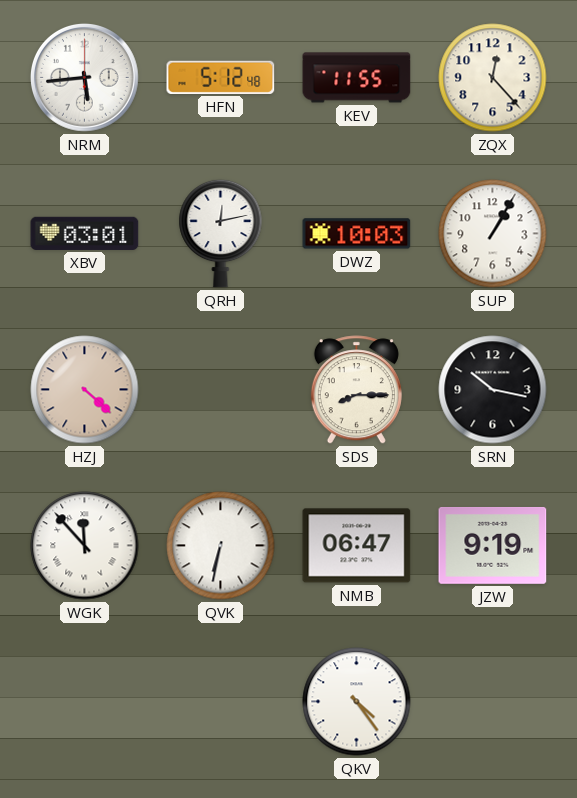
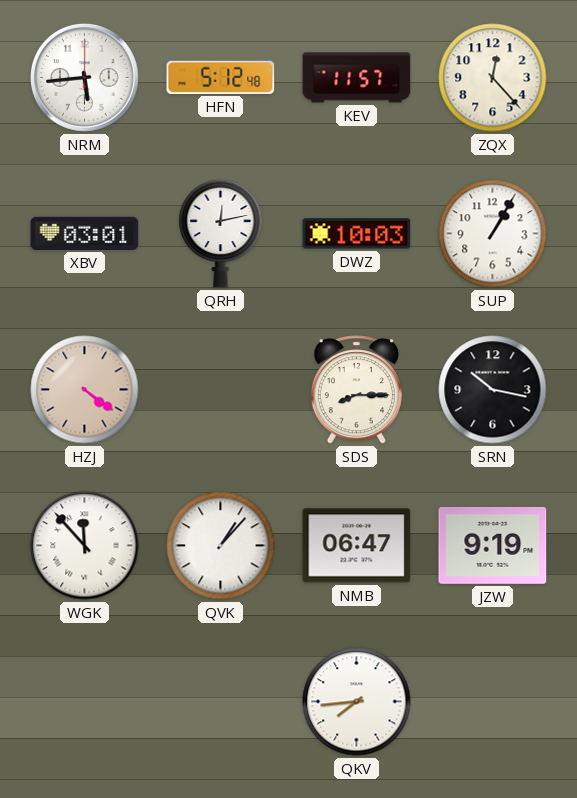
KEV: 11:55 -> 11:57 (357, 78)
HZJ: 4:22 -> 4:21 (85, 390)
QVK: 6:32 -> 1:07 (221, 546)
QKV: 4:24 -> 7:44 (357, 702)
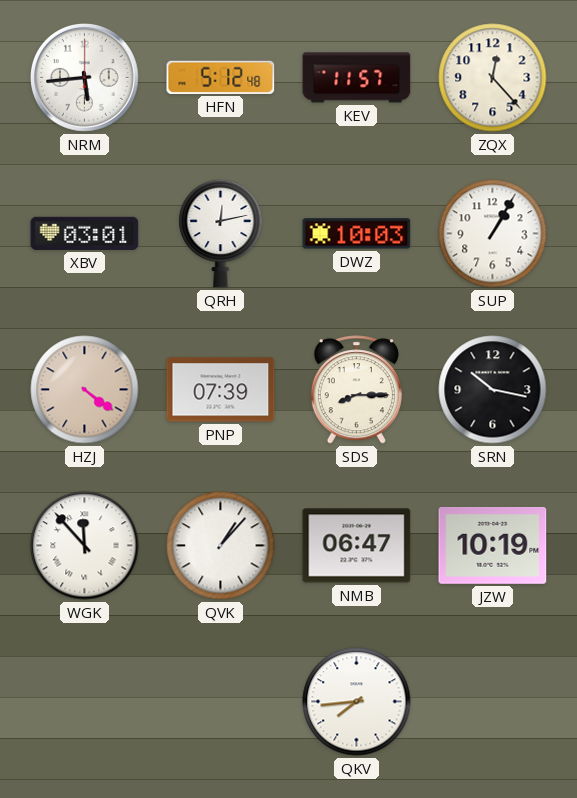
PNP: none -> 07:39 (221, 390)
JZW: 9:19 -> 10:19 (493, 545)
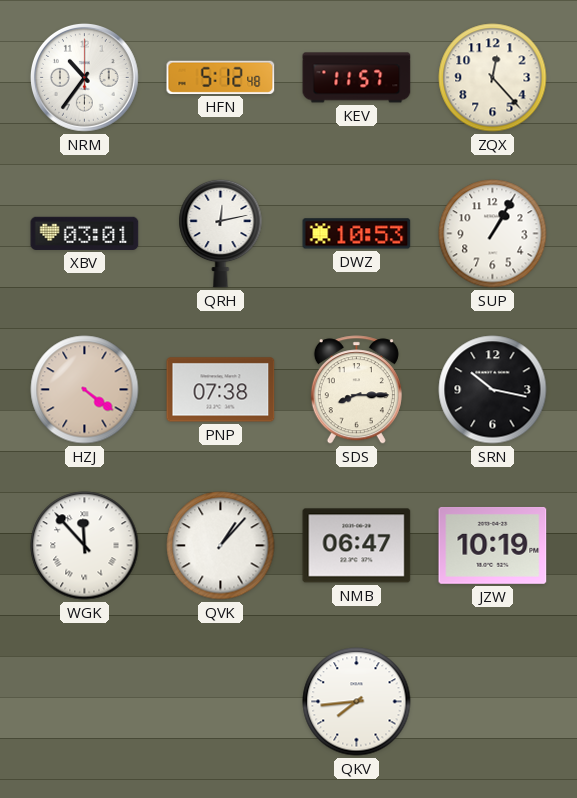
NRM: 5:44 -> 10:36 (85, 78)
DWZ: 10:03 -> 10:53 (357, 234)
PNP: 07:39 -> 07:38 (221, 390)
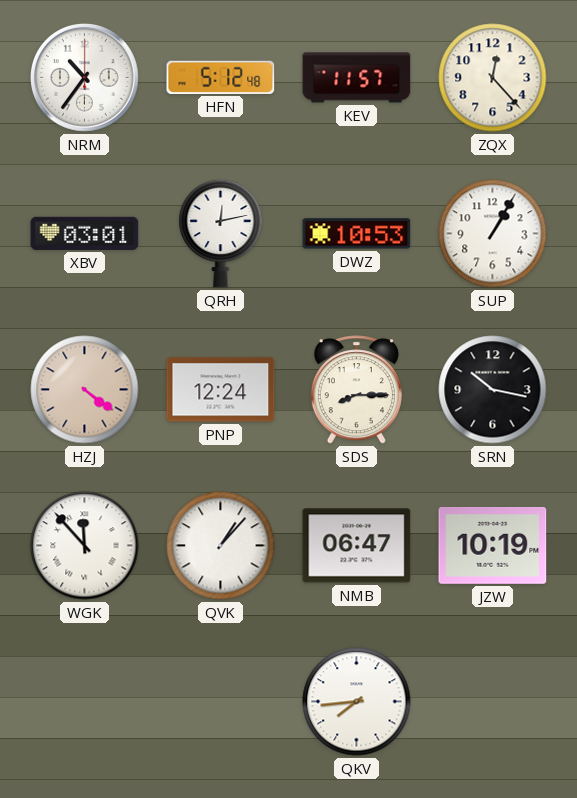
PNP: 07:38 -> 12:24 (221, 390)
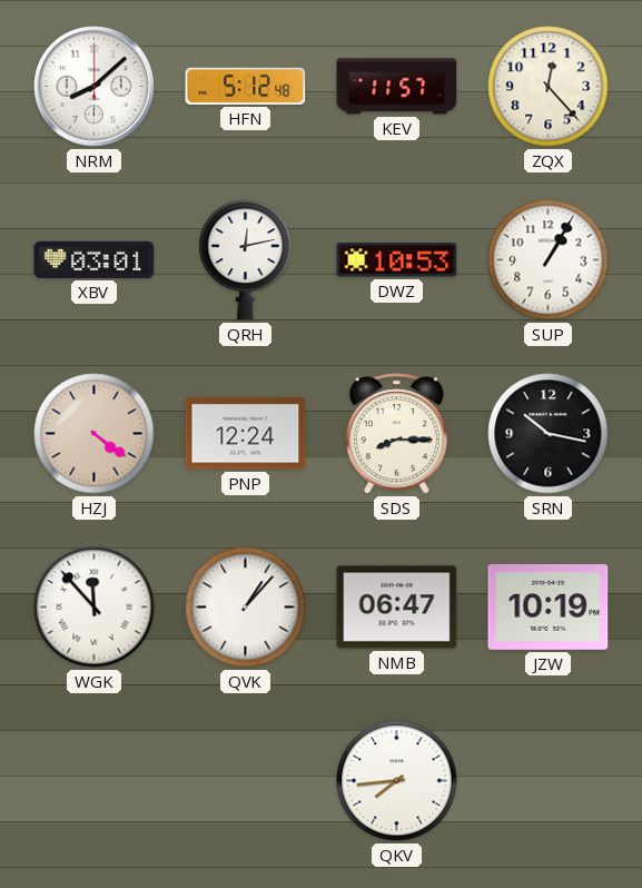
NRM: 10:36 -> 8:08 (95, 87)
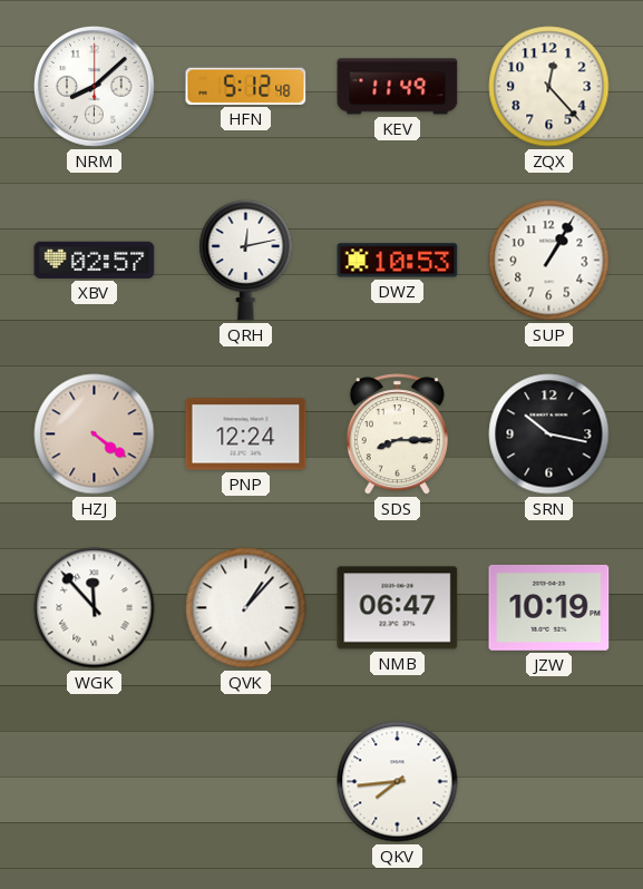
KEV: 11:57 -> 11:49 (398, 87)
XBV: 03:01 -> 02:57 (95, 260)
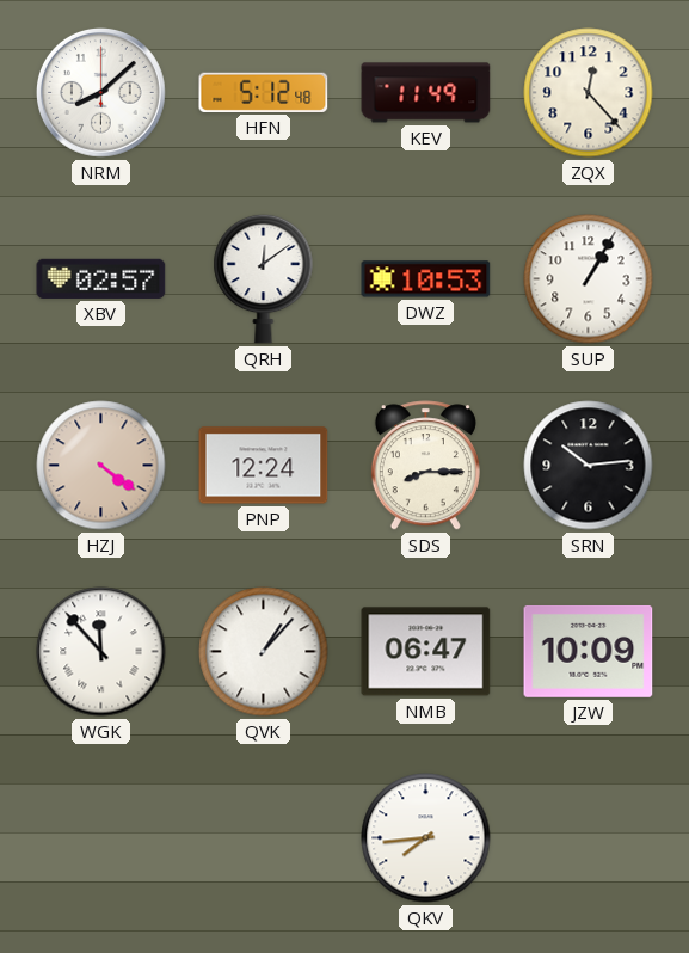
QRH: 12:13 -> 12:09 (264, 278)
SRN: 10:17 -> 10:14 (589, 466)
JZW: 10:19 -> 10:09 (589, 651)
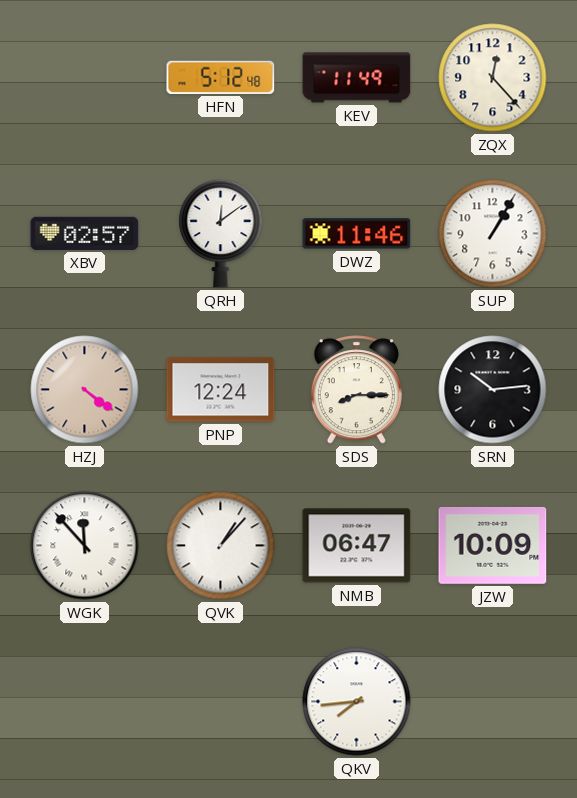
NRM: 8:08 -> none (101, 93)
DWZ: 10:53 -> 11:46 (357, 234)
